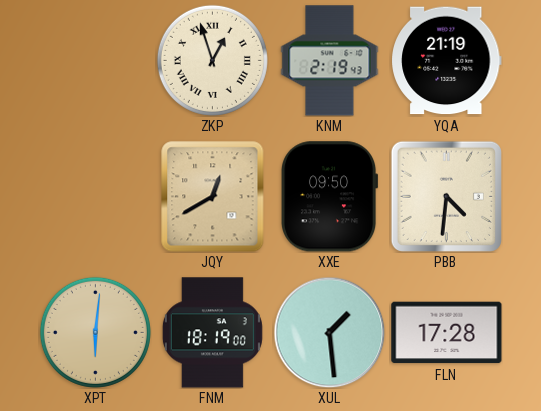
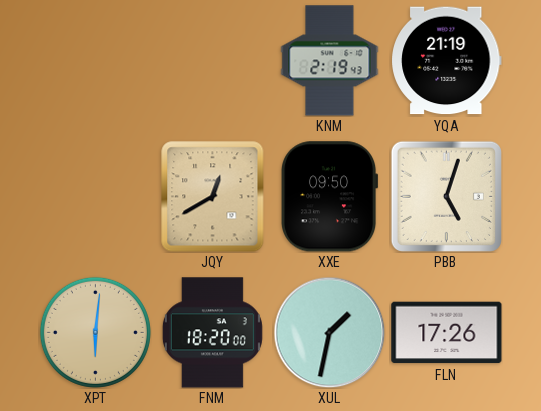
ZKP: 12:57 -> none (212, 60)
PBB: 4:31 -> 5:03 (446, 196)
FNM: 18:19 -> 18:20 (212, 333)
XUL: 1:29 -> 1:32 (329, 332)
FLN: 17:28 -> 17:26 (447, 333)
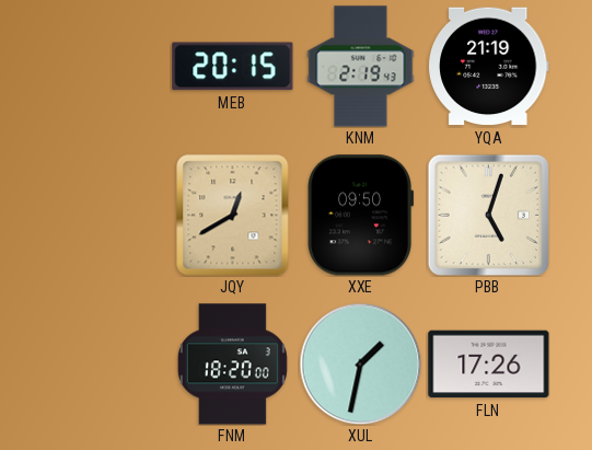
MEB: none -> 20:15 (233, 67)
XPT: 6:01 -> none (95, 332)
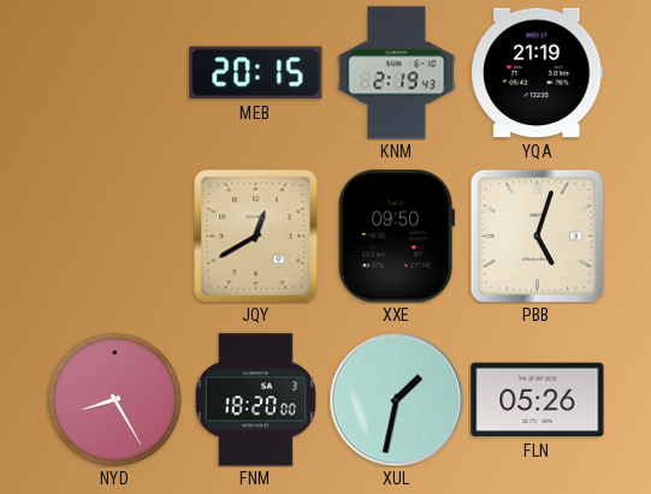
NYD: none -> 8:25 (114, 399)
FLN: 17:26 -> 05:26 (538, 400)
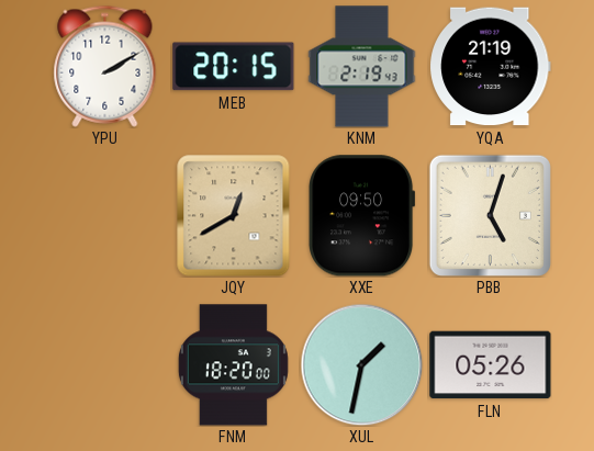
YPU: none -> 2:10 (105, 66)
NYD: 8:25 -> none (114, 399)
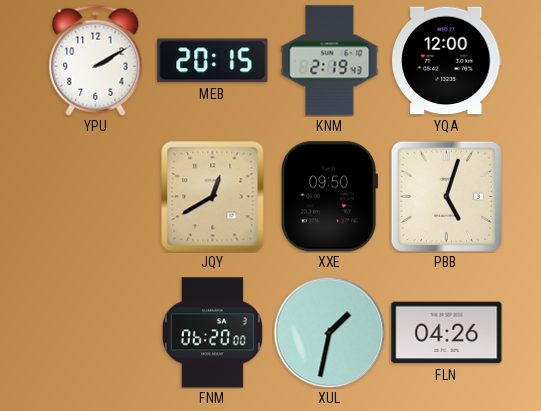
YQA: 21:19 -> 12:00 (446, 61)
FNM: 18:20 -> 06:20 (212, 333)
FLN: 05:26 -> 04:26 (447, 333)
